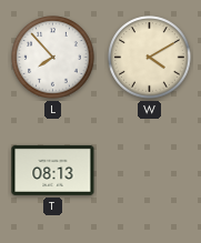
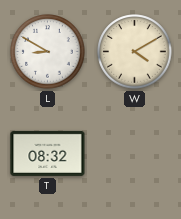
L: 7:53 -> 8:50 (48, 52)
T: 08:13 -> 08:32 (48, 153)
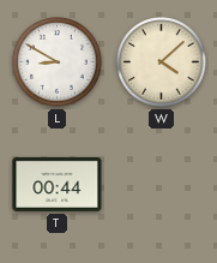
W: 4:10 -> 4:08 (162, 62)
T: 08:32 -> 00:44 (58, 184)
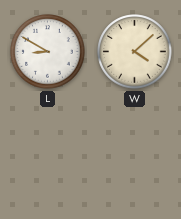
T: 00:44 -> none (58, 184)
